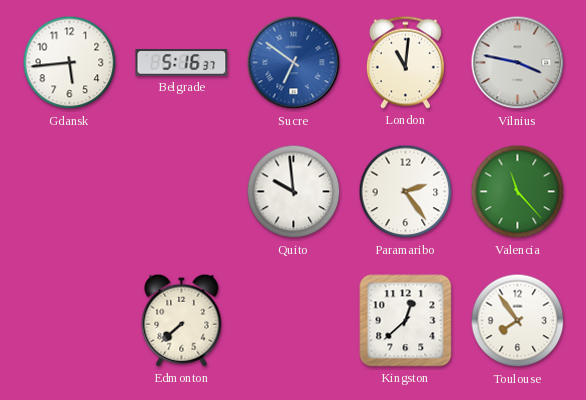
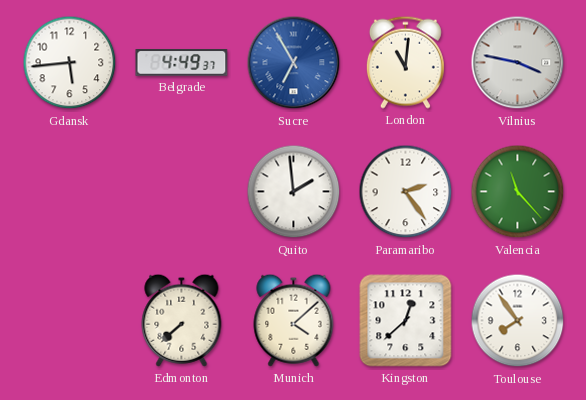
Belgrade: 5:16 -> 4:49 (182, 63)
Sucre: 6:51 -> 6:55 (294, 63)
Quito: 9:59 -> 1:59 (294, 192)
Munich: none -> 4:08 (294, 320)
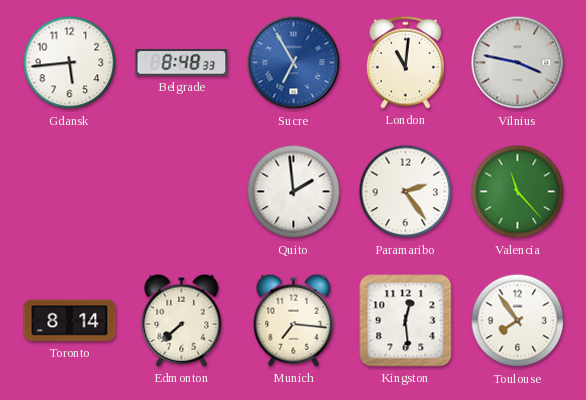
Belgrade: 4:49 -> 8:48 (182, 63)
Toronto: none -> 8:14 (70, 321)
Munich: 4:08 -> 7:16 (294, 320)
Kingston: 12:38 -> 12:29 (406, 321)
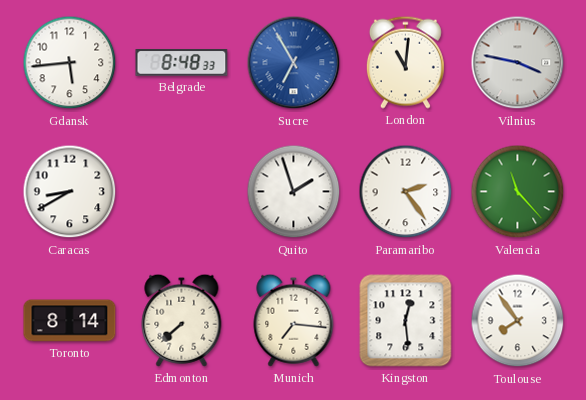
Caracas: none -> 8:40 (70, 192)
Quito: 1:59 -> 1:57 (294, 192)
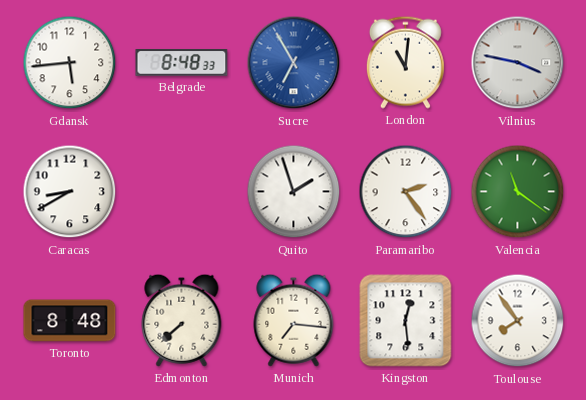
Valencia: 11:23 -> 11:21 (518, 192)
Toronto: 8:14 -> 8:48 (70, 321)
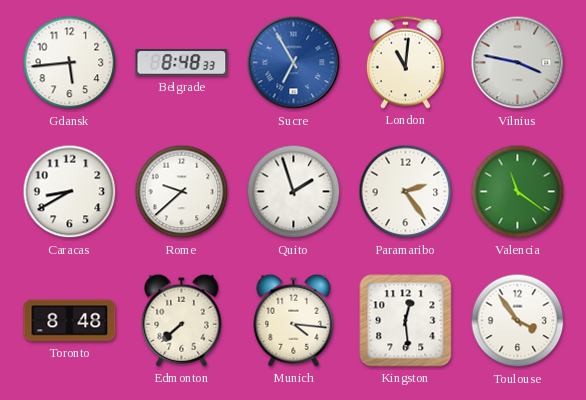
Rome: none -> 9:38 (182, 192)
Munich: 7:16 -> 4:16 (294, 320)
Toulouse: 7:54 -> 3:54 (518, 321)
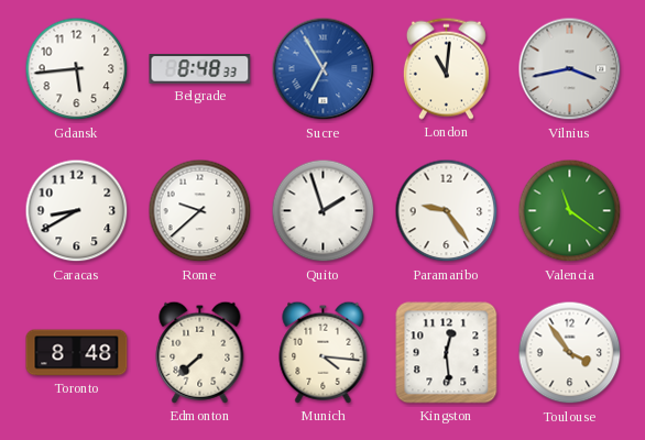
Vilnius: 3:47 -> 3:43 (570, 69)
Paramaribo: 2:24 -> 9:24 (447, 211)
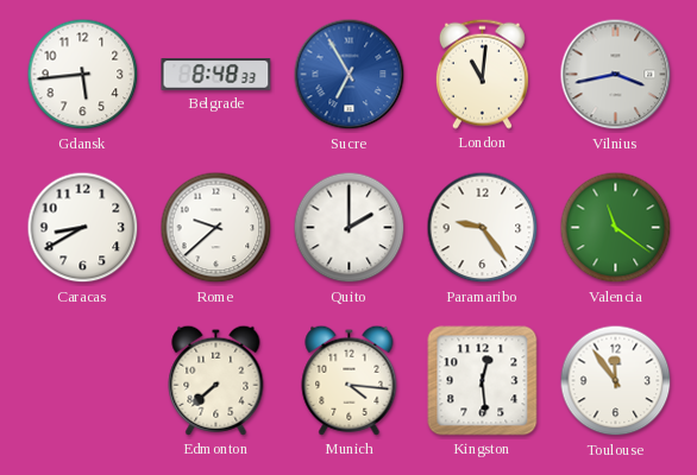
Quito: 1:57 -> 2:00 (350, 228)
Toronto: 8:48 -> none (77, 353)
Toulouse: 3:54 -> 11:54 (616, 381)
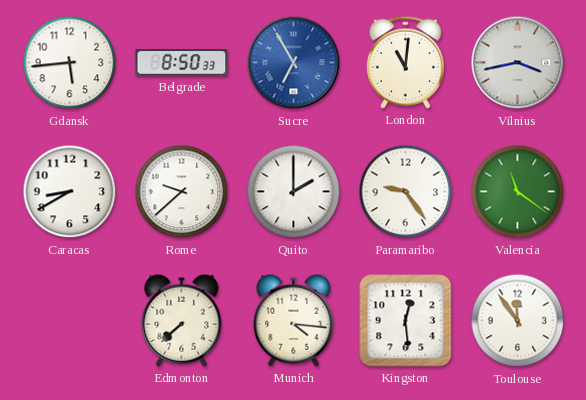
Belgrade: 8:48 -> 8:50 (182, 63)
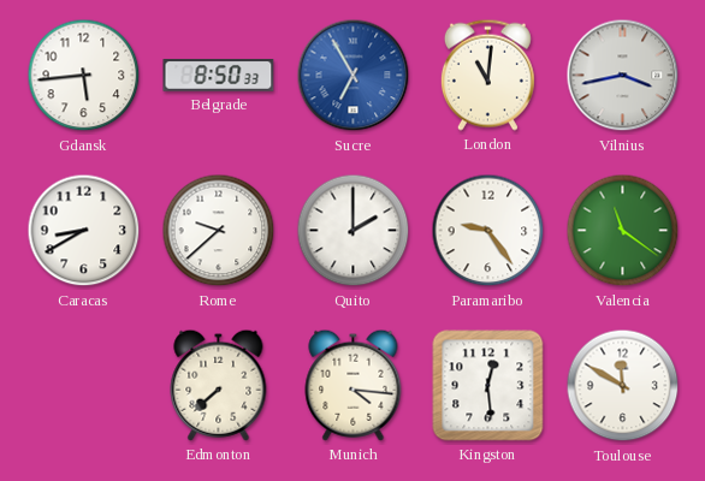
Toulouse: 11:54 -> 11:50 (623, 386)
